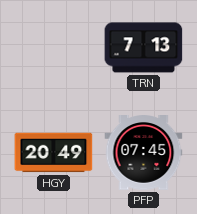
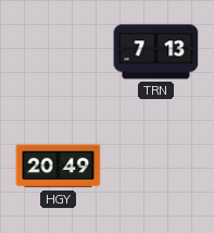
PFP: 07:45 -> none (144, 153)
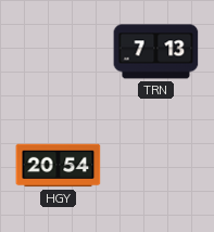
HGY: 20:49 -> 20:54 (59, 166)
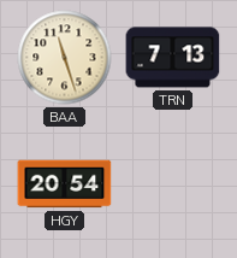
BAA: none -> 11:27 (65, 58)
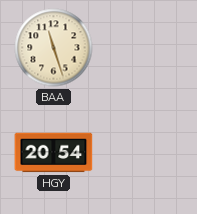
TRN: 7:13 -> none (173, 58)
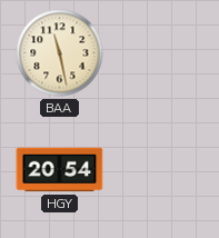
BAA: 11:27 -> 11:28 (60, 53)
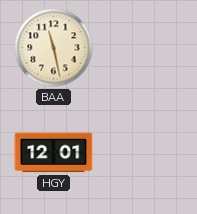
HGY: 20:54 -> 12:01 (54, 153)
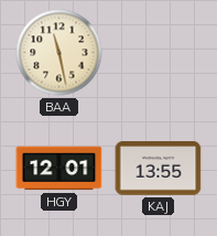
KAJ: none -> 13:55 (159, 169)
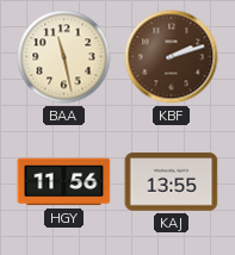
KBF: none -> 2:12 (172, 57)
HGY: 12:01 -> 11:56 (64, 182)
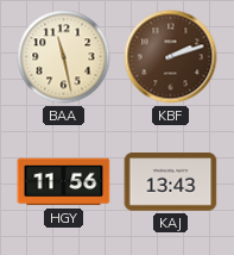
KAJ: 13:55 -> 13:43 (171, 182)
